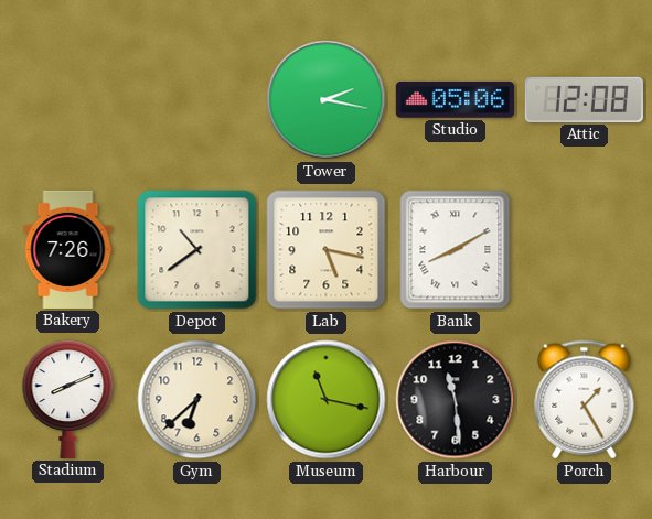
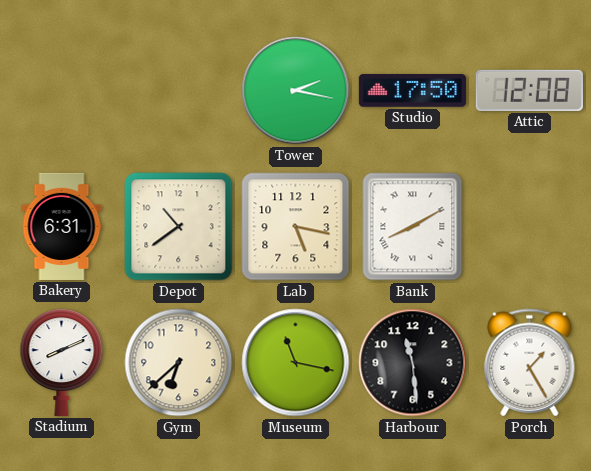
Studio: 05:06 -> 17:50 (412, 91)
Bakery: 7:26 -> 6:31 (62, 226)
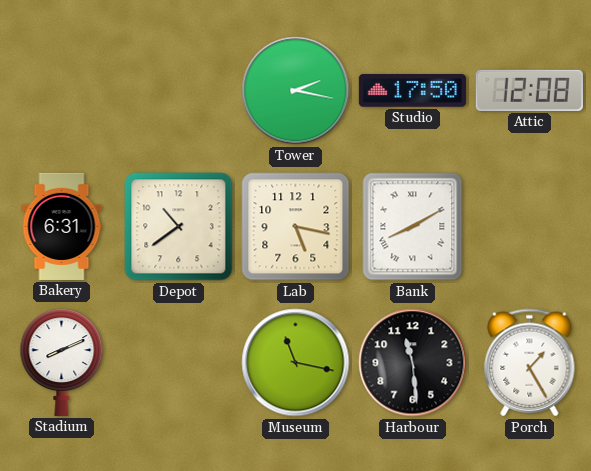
Gym: 6:38 -> none (179, 363)
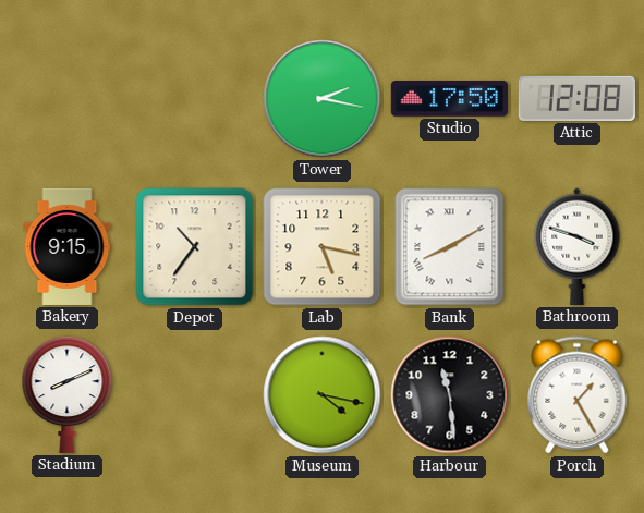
Bakery: 6:31 -> 9:15 (68, 246)
Depot: 10:39 -> 10:36 (195, 247)
Bathroom: none -> 3:48 (578, 246)
Museum: 11:17 -> 4:17 (323, 395)
